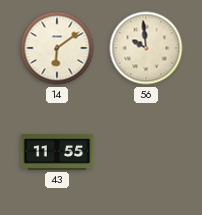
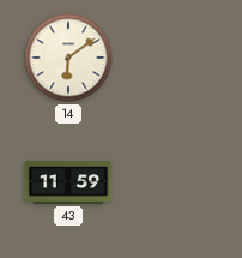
56: 9:59 -> none (146, 48)
43: 11:55 -> 11:59 (68, 182)
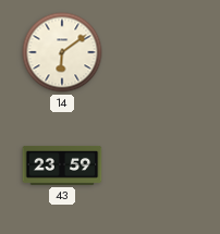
43: 11:59 -> 23:59 (62, 165)
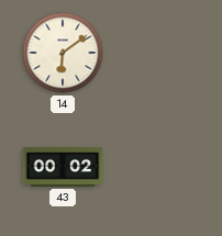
43: 23:59 -> 00:02 (63, 167)
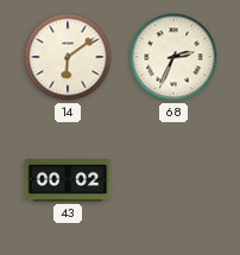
68: none -> 2:34 (173, 57)
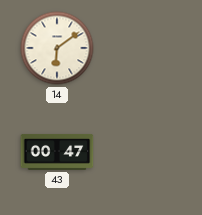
68: 2:34 -> none (173, 57)
43: 00:02 -> 00:47 (57, 152)
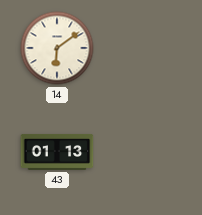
43: 00:47 -> 01:13 (57, 152)
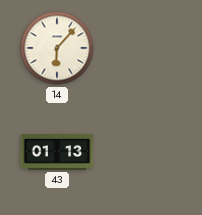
14: 6:09 -> 6:07 (57, 48)
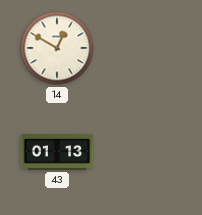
14: 6:07 -> 12:50 (57, 48)
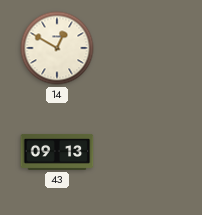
43: 01:13 -> 09:13 (57, 152)
